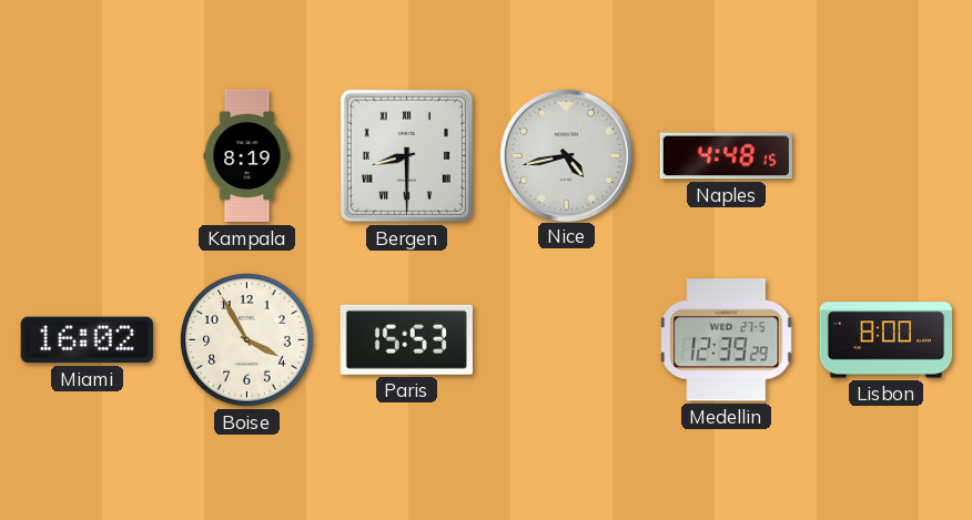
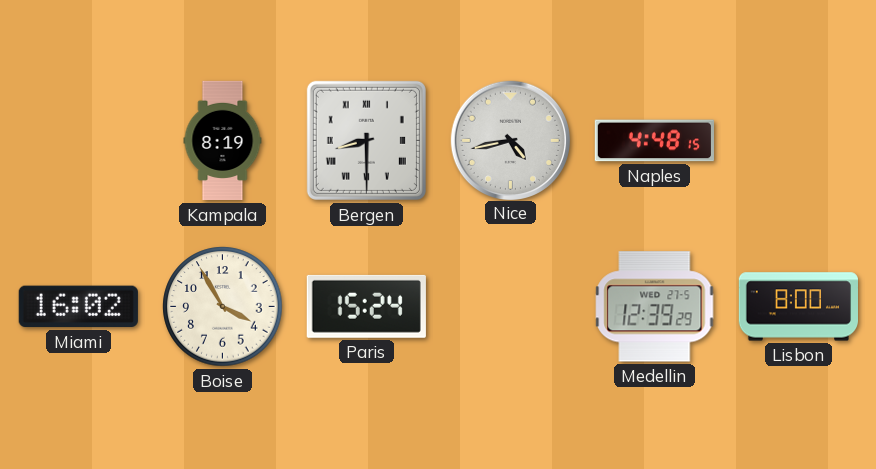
Paris: 15:53 -> 15:24 (366, 306)
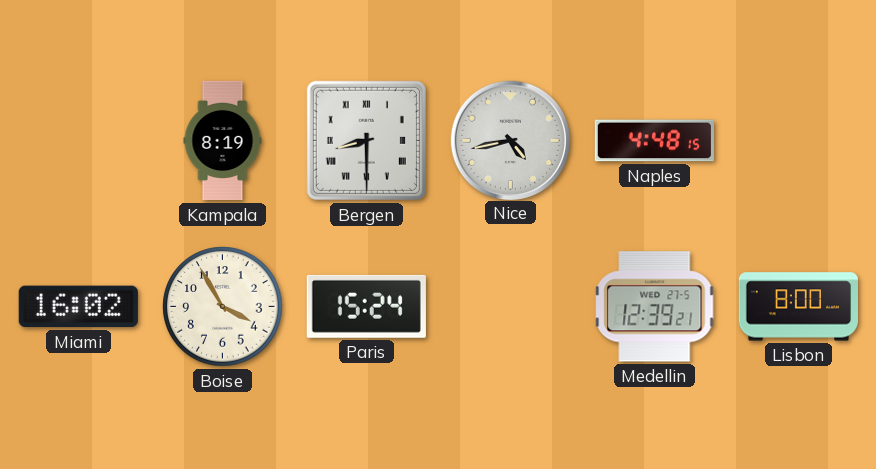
Medellin: 12:39:29 -> 12:39:21 (655, 307)
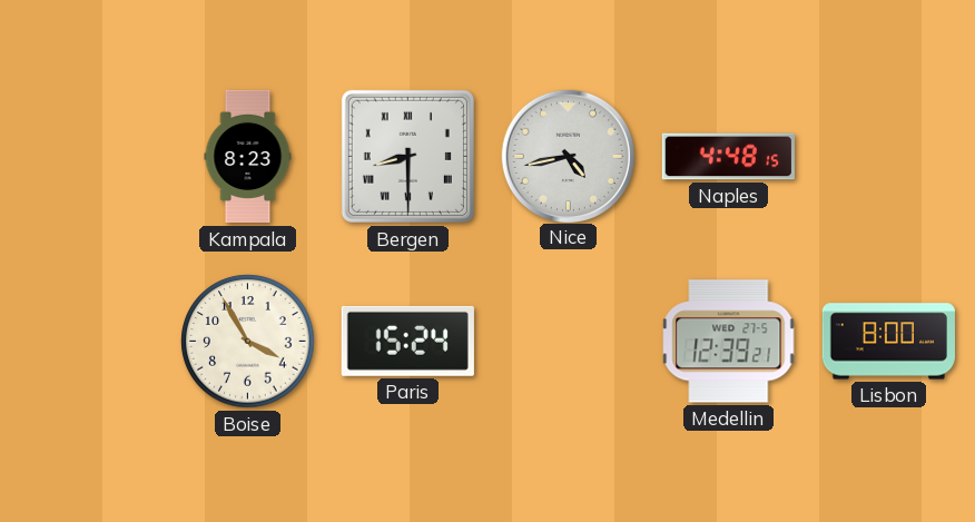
Kampala: 8:19 -> 8:23 (248, 157)
Miami: 16:02 -> none (78, 307)
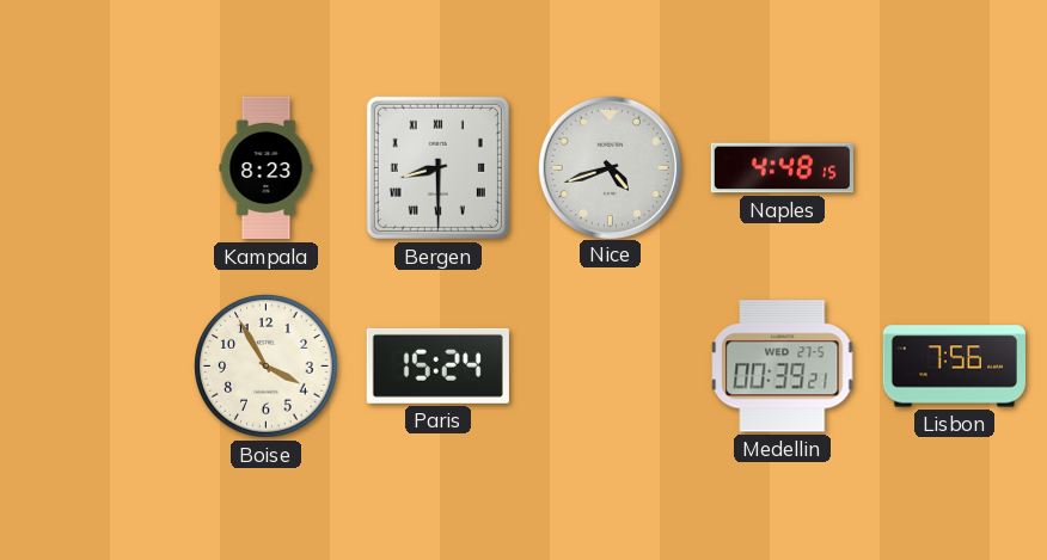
Nice: 4:43 -> 4:42 (610, 167)
Medellin: 12:39 -> 00:39 (783, 367)
Lisbon: 8:00 -> 7:56 (954, 367)
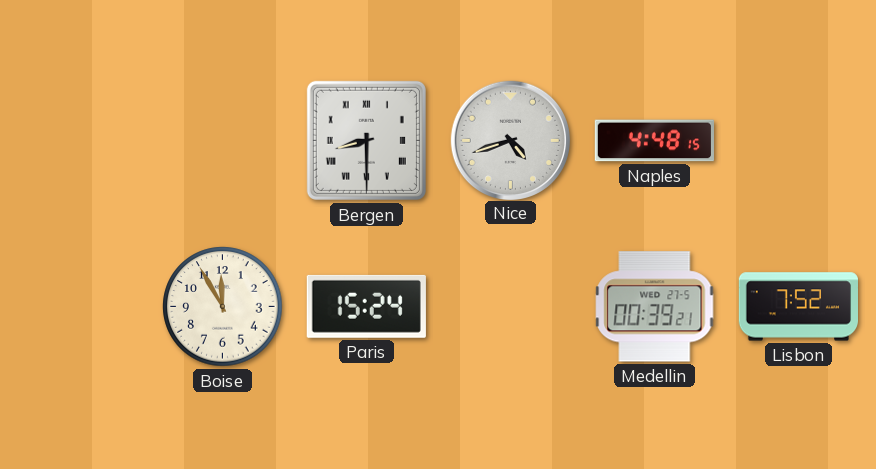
Kampala: 8:23 -> none (267, 168)
Boise: 3:55 -> 11:55 (223, 307)
Lisbon: 7:56 -> 7:52 (798, 307)
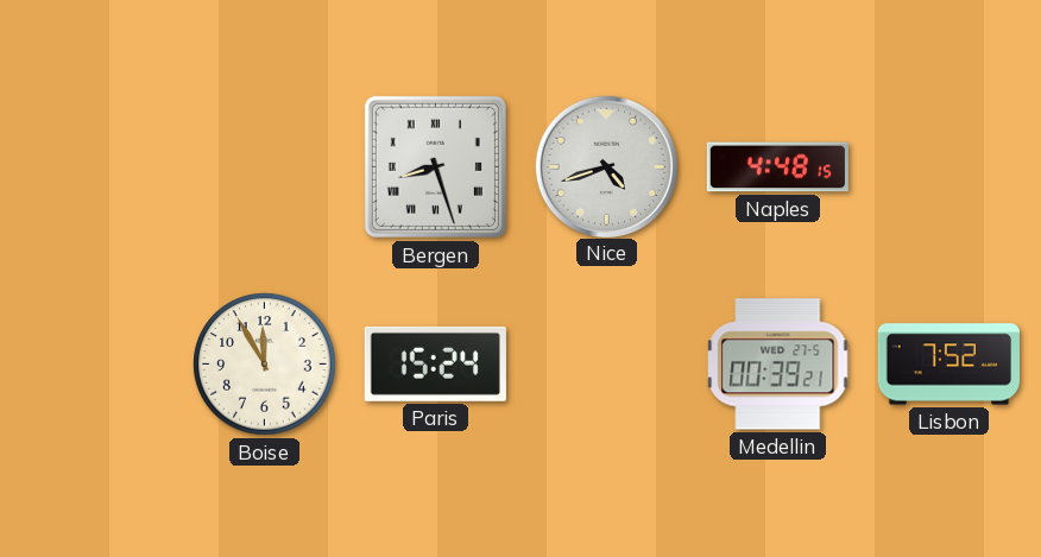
Bergen: 8:30 -> 8:27 (435, 166)
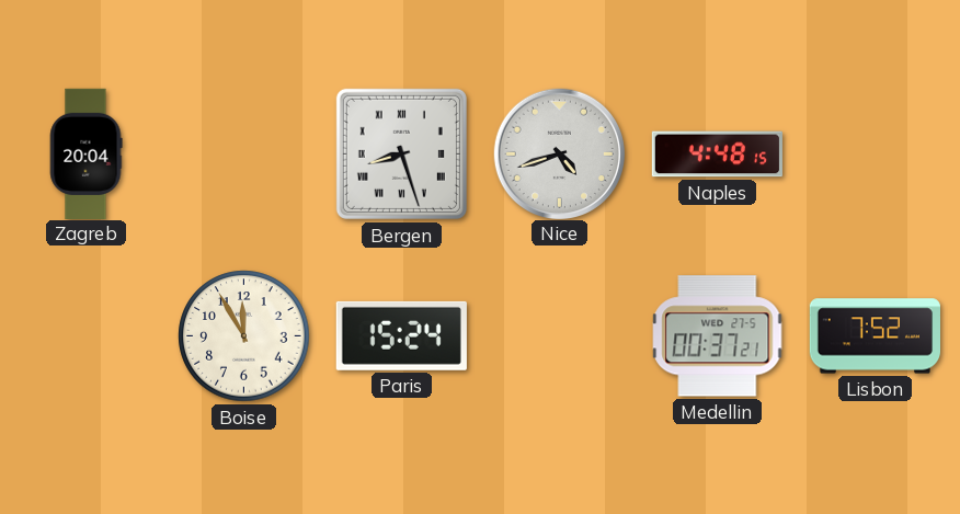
Zagreb: none -> 20:04 (85, 153)
Medellin: 00:39 -> 00:37 (718, 336)
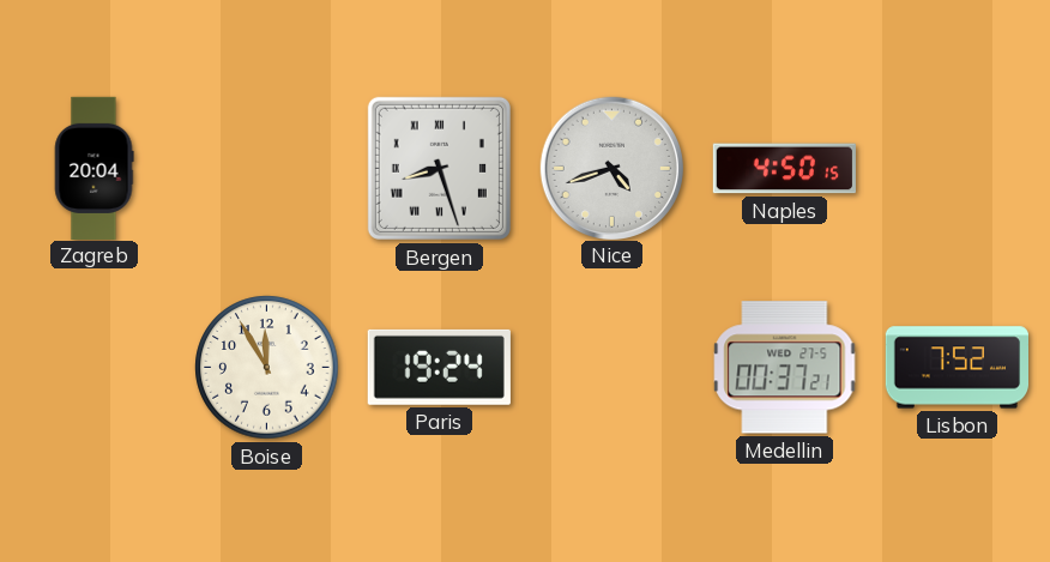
Naples: 4:48 -> 4:50 (784, 169)
Paris: 15:24 -> 19:24 (439, 367)
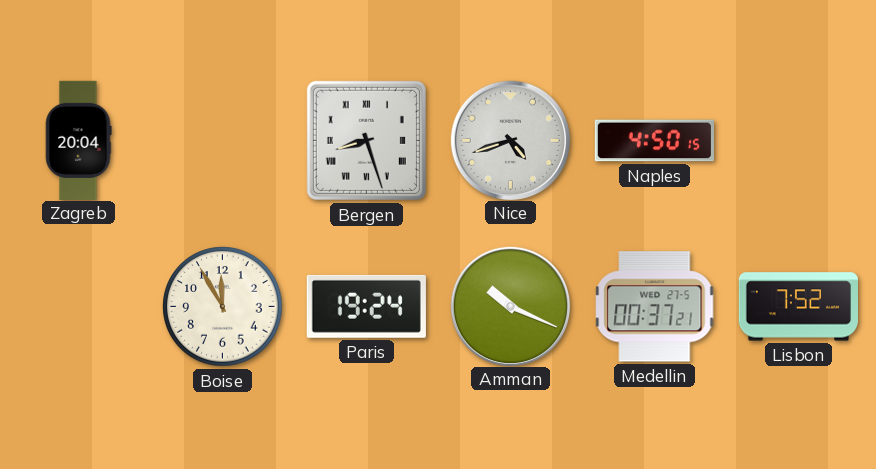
Amman: none -> 10:19 (510, 306)
